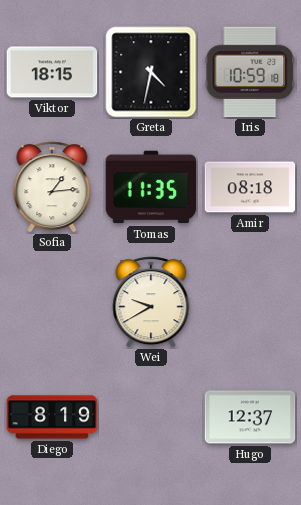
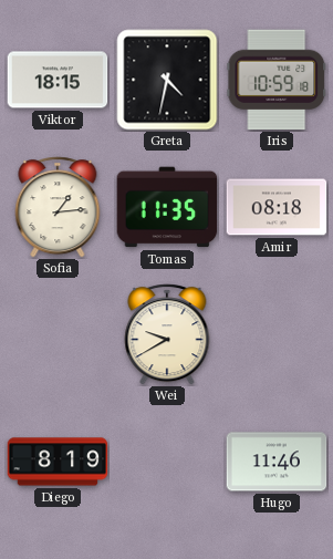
Hugo: 12:37 -> 11:46 (277, 462)
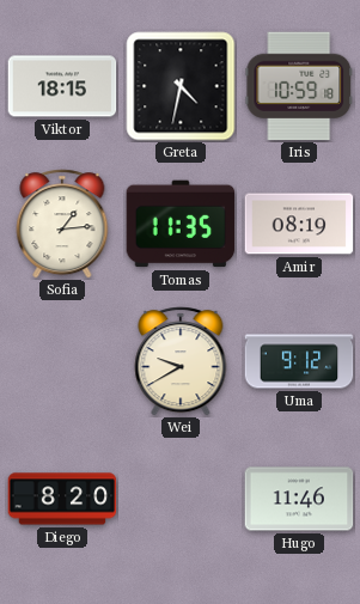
Amir: 08:18 -> 08:19 (299, 224)
Uma: none -> 9:12 (299, 361)
Diego: 8:19 -> 8:20 (62, 499)
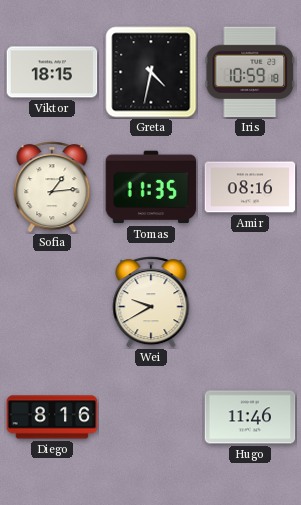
Amir: 08:19 -> 08:16 (250, 187)
Uma: 9:12 -> none (299, 361)
Diego: 8:20 -> 8:16 (52, 417)
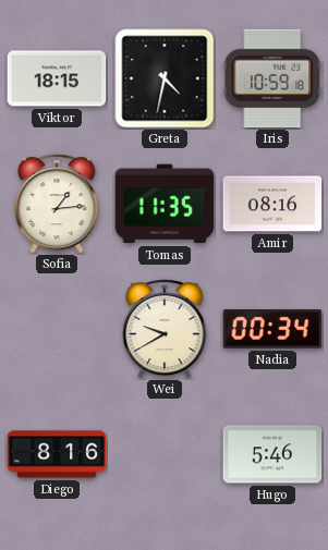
Nadia: none -> 00:34 (272, 330)
Hugo: 11:46 -> 5:46 (272, 454)
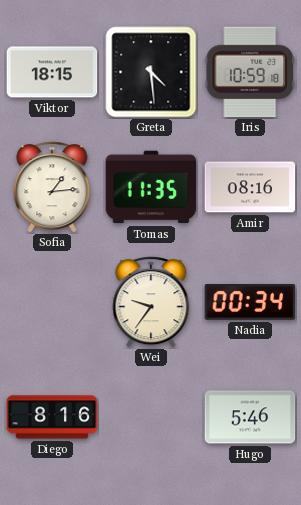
Greta: 4:32 -> 4:29 (151, 72)
Wei: 9:40 -> 9:36 (151, 302)
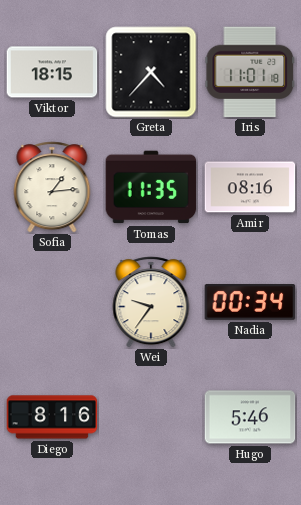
Greta: 4:29 -> 4:37 (151, 72)
Iris: 10:59 -> 11:01 (250, 72)
